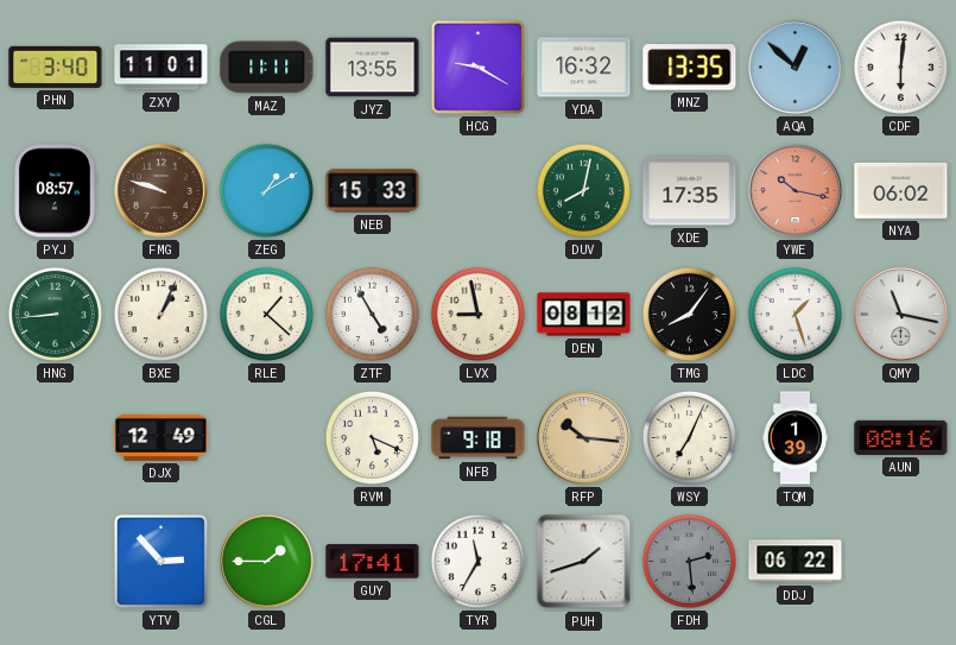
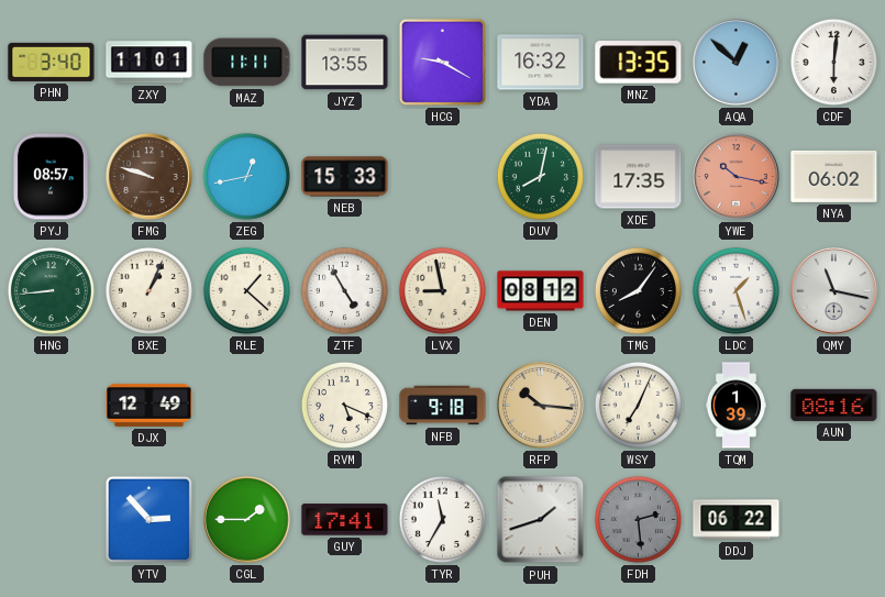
ZEG: 1:10 -> 12:43 (246, 176)
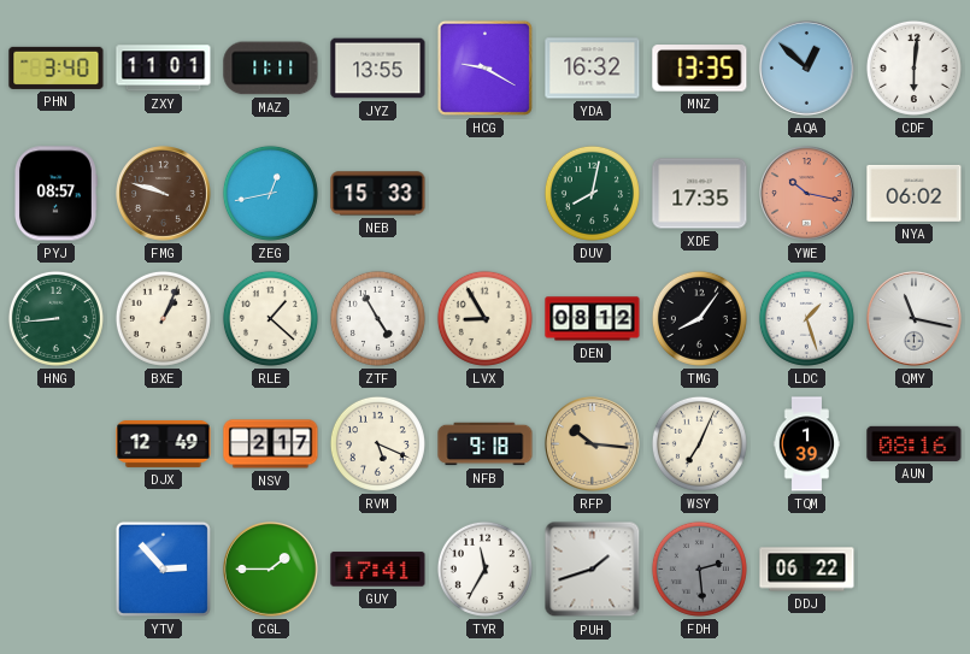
LVX: 8:58 -> 8:55 (484, 318)
NSV: none -> 2:17 (271, 444)
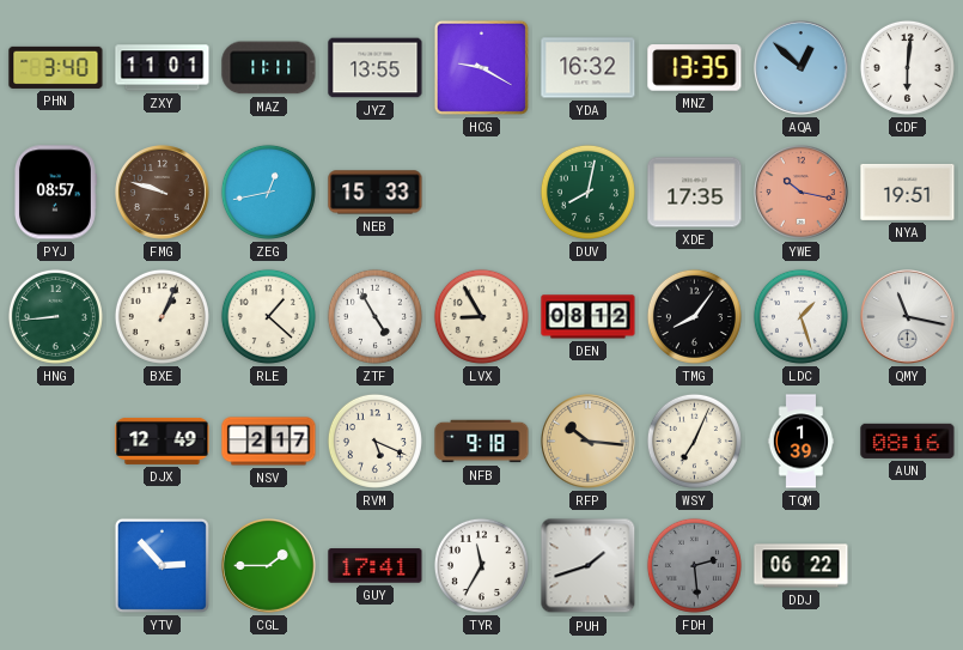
NYA: 06:02 -> 19:51 (908, 192)
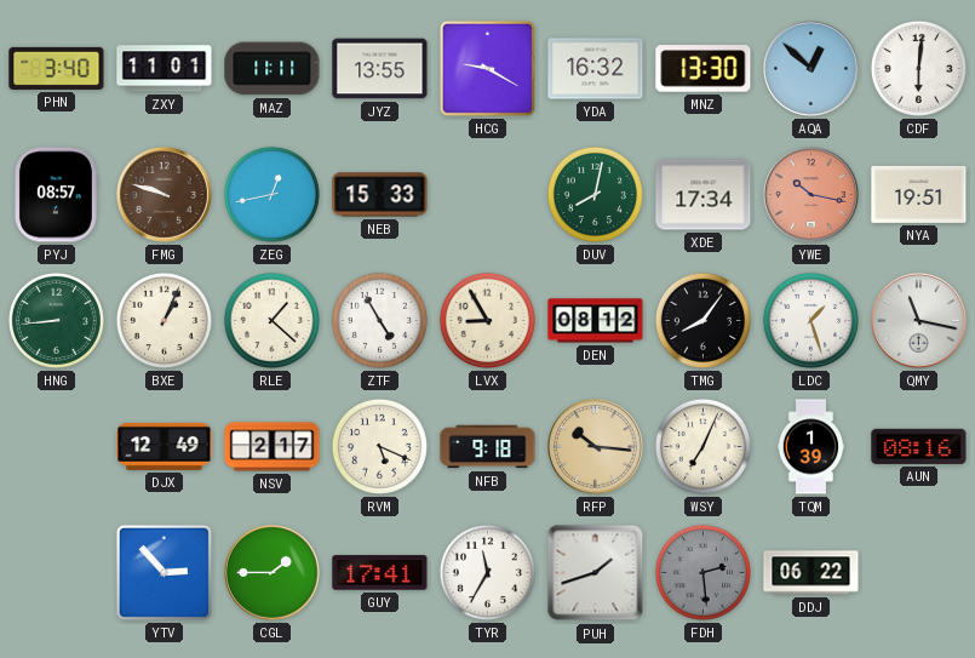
MNZ: 13:35 -> 13:30 (704, 69)
XDE: 17:35 -> 17:34 (704, 195)
